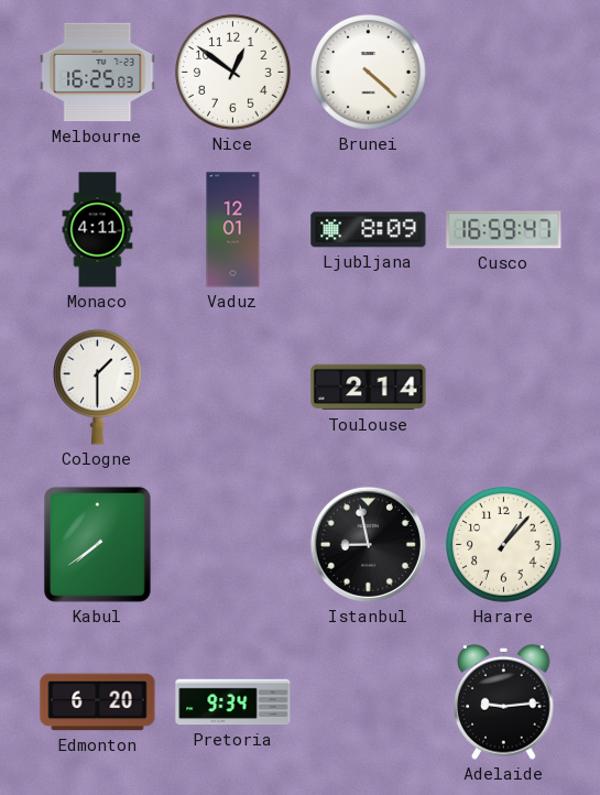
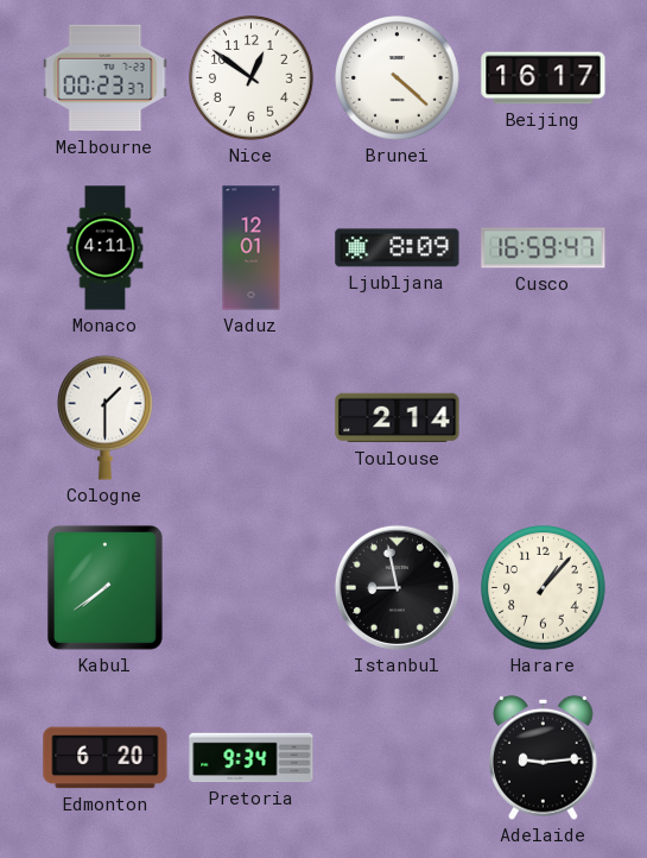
Melbourne: 16:25 -> 00:23 (106, 78)
Beijing: none -> 16:17 (544, 78)
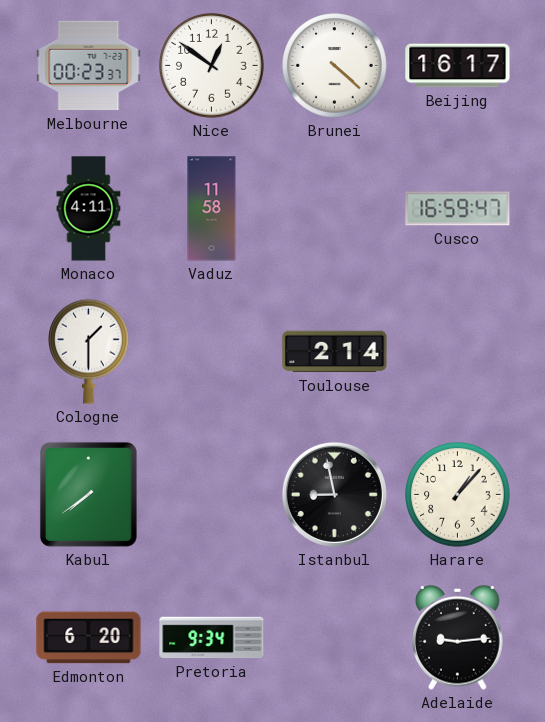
Vaduz: 12:01 -> 11:58 (212, 209)
Ljubljana: 8:09 -> none (398, 248)
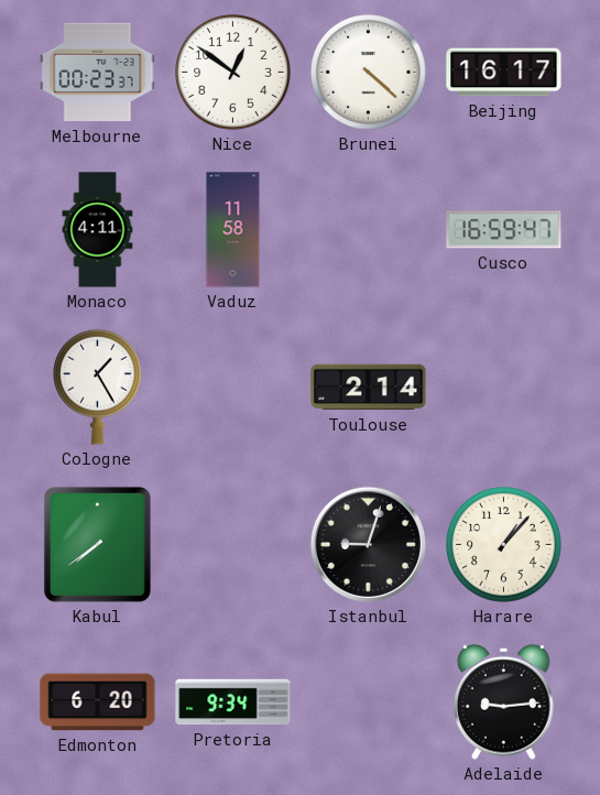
Cologne: 1:30 -> 1:25 (98, 386)
Istanbul: 8:58 -> 9:03 (368, 544)
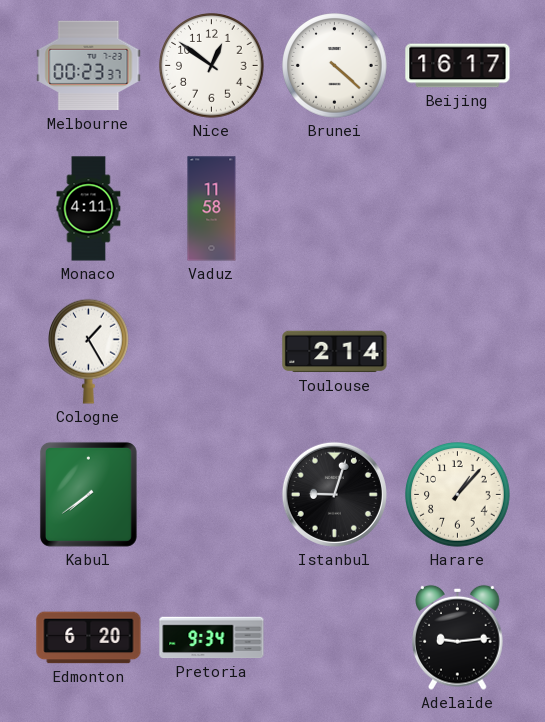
Cusco: 16:59 -> none (504, 230)
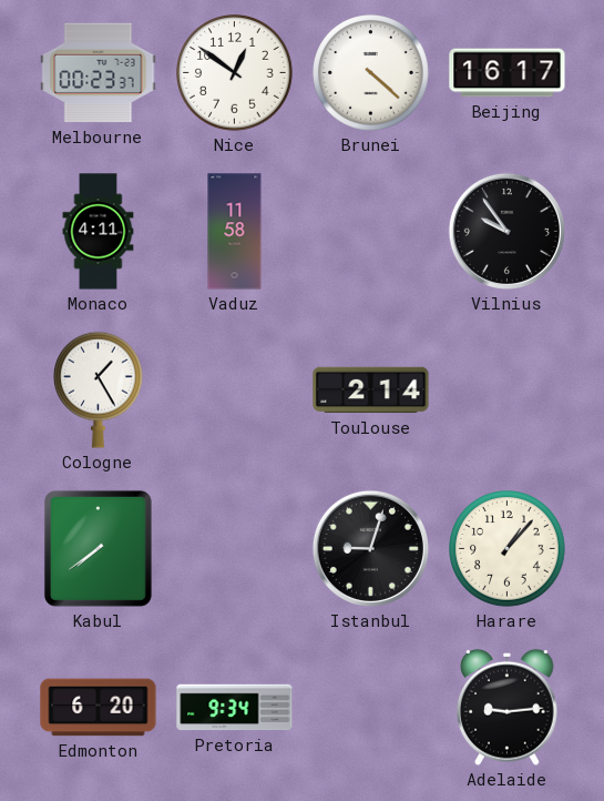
Vilnius: none -> 9:54 (506, 231)
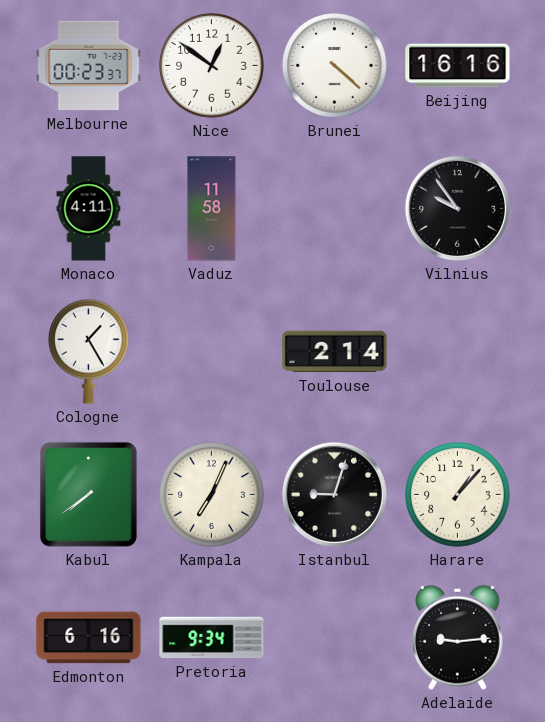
Beijing: 16:17 -> 16:16 (458, 66)
Kampala: none -> 7:04 (212, 495)
Edmonton: 6:20 -> 6:16 (89, 638)
